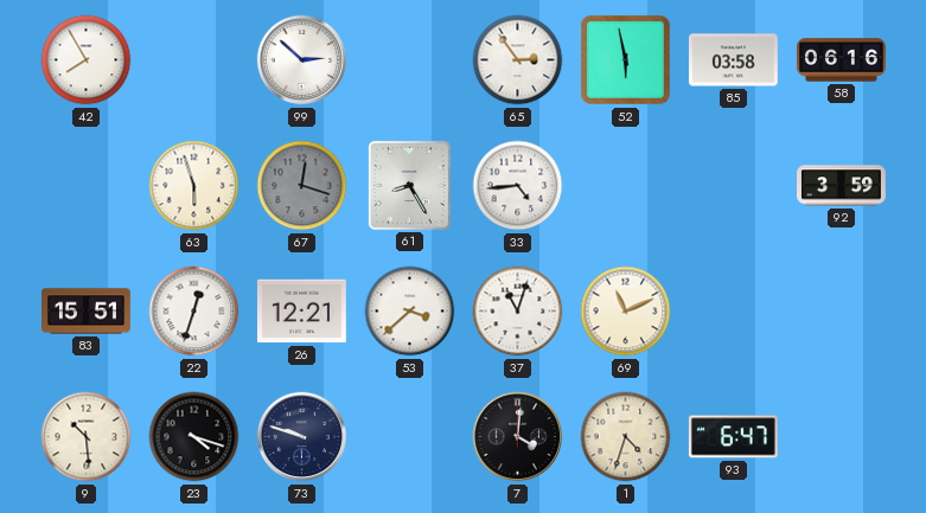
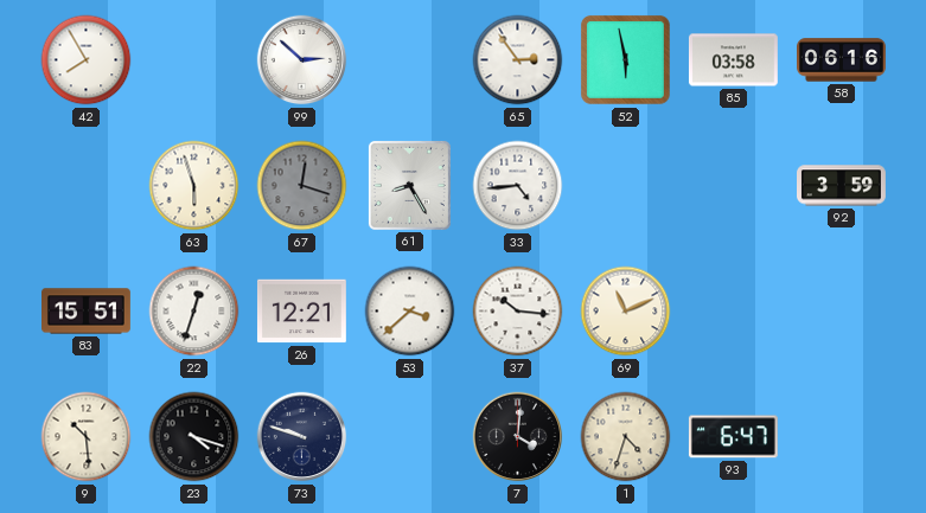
37: 11:03 -> 10:16 (518, 312)
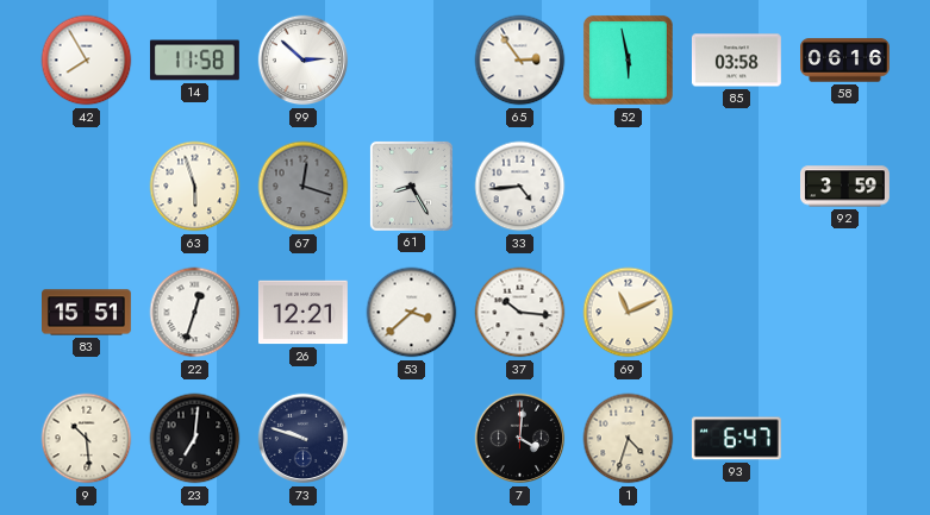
14: none -> 11:58 (194, 61)
23: 4:18 -> 7:01 (195, 439)
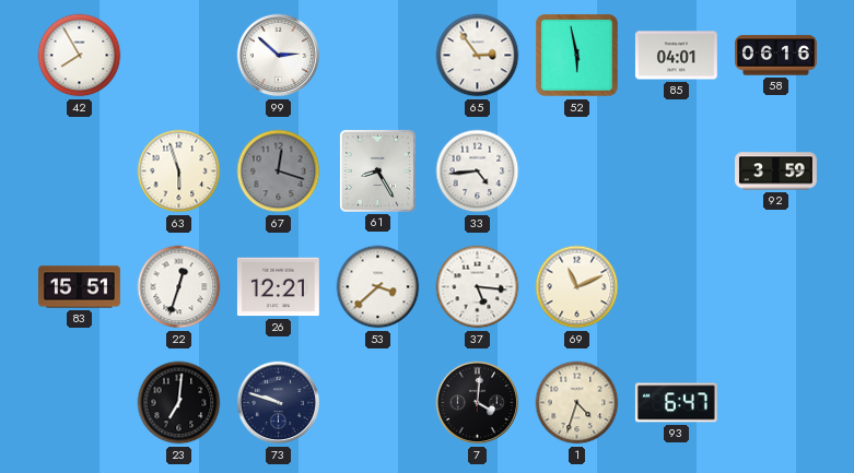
14: 11:58 -> none (194, 61)
85: 03:58 -> 04:01 (676, 56)
37: 10:16 -> 5:16 (478, 287)
9: 10:29 -> none (87, 439)
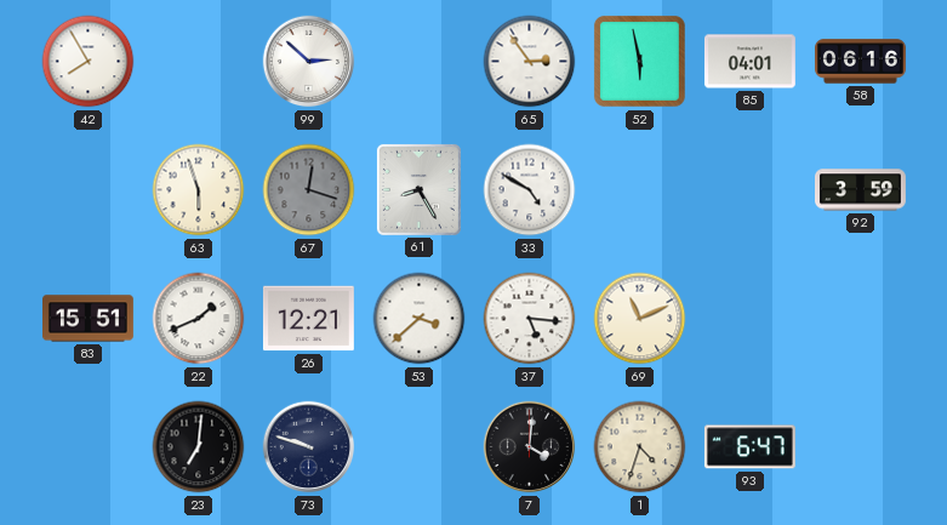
33: 4:44 -> 4:50 (530, 190)
22: 12:33 -> 1:41 (199, 319)
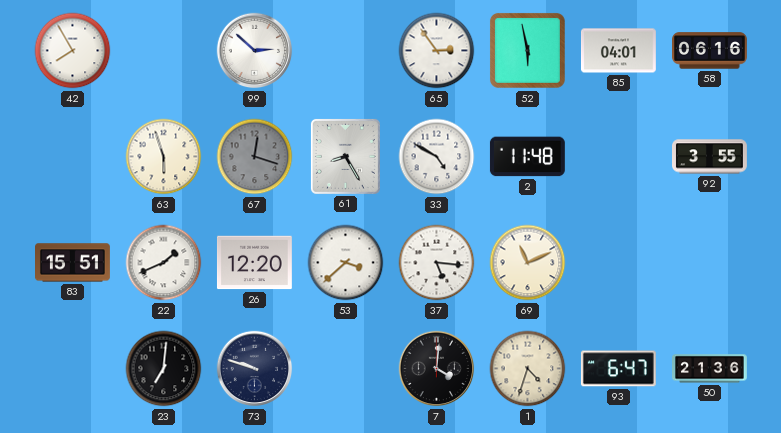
2: none -> 11:48 (527, 157)
92: 3:59 -> 3:55 (710, 157)
26: 12:21 -> 12:20 (254, 263)
50: none -> 21:36 (710, 369)
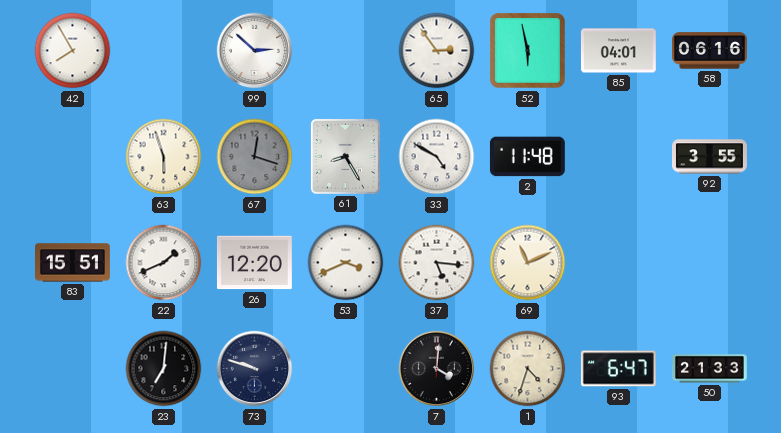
53: 3:38 -> 3:41 (346, 263)
50: 21:36 -> 21:33 (710, 369)
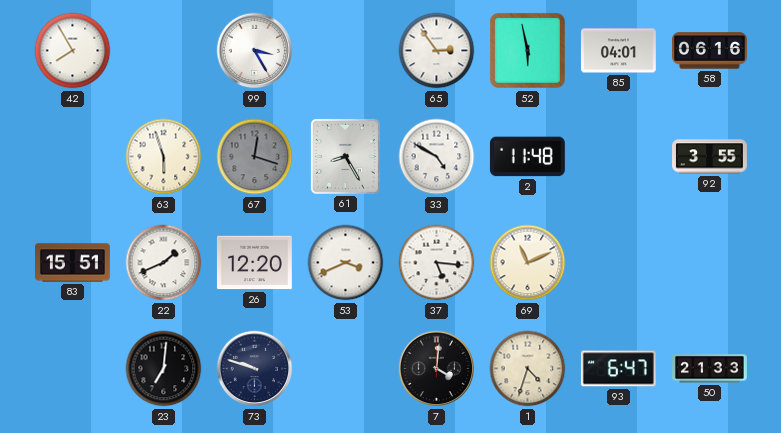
99: 2:52 -> 3:25 (255, 51)
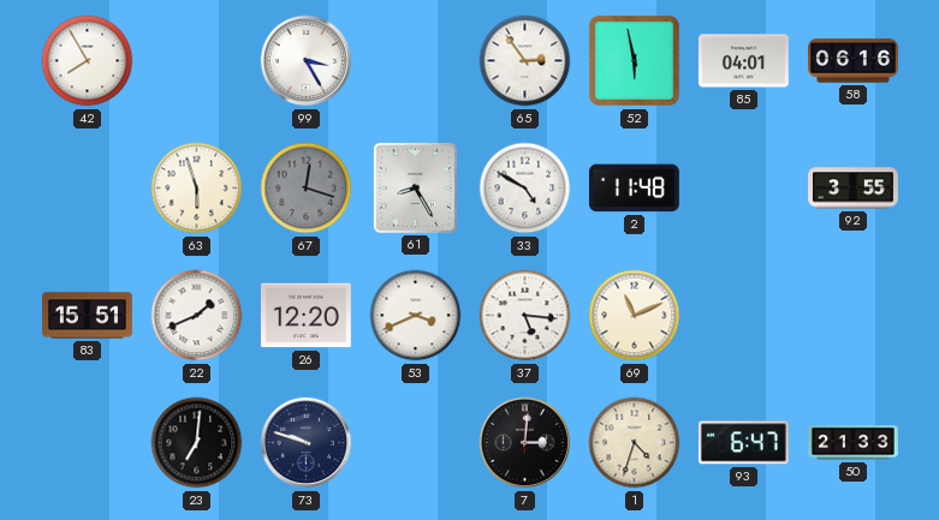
7: 4:01 -> 3:01 (525, 443)
